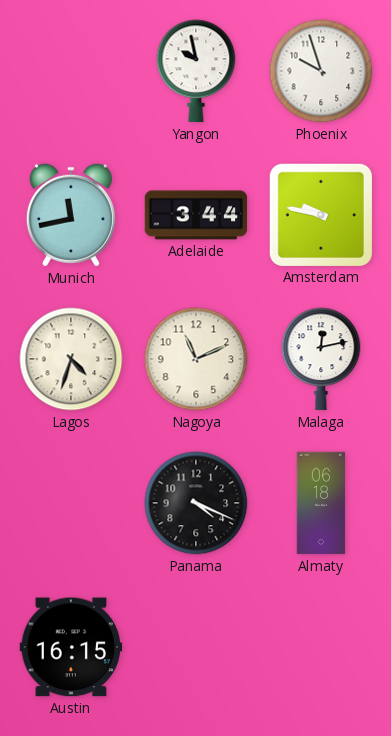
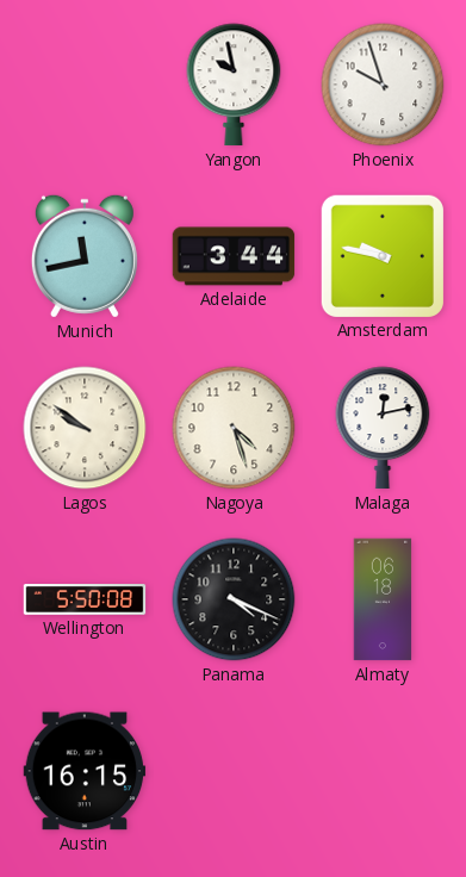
Lagos: 4:33 -> 9:51 (85, 428)
Nagoya: 11:11 -> 4:27 (234, 428)
Wellington: none -> 5:50 (85, 599)
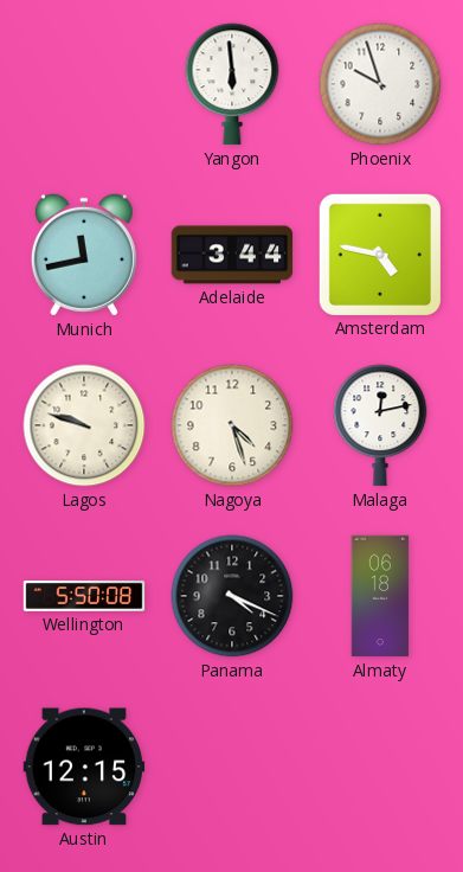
Yangon: 9:58 -> 5:59 (232, 84)
Amsterdam: 9:47 -> 4:47 (379, 254)
Lagos: 9:51 -> 9:48 (84, 425)
Austin: 16:15 -> 12:15 (84, 767)
